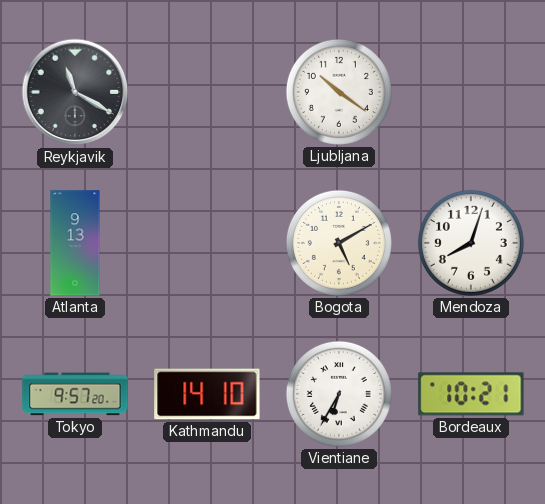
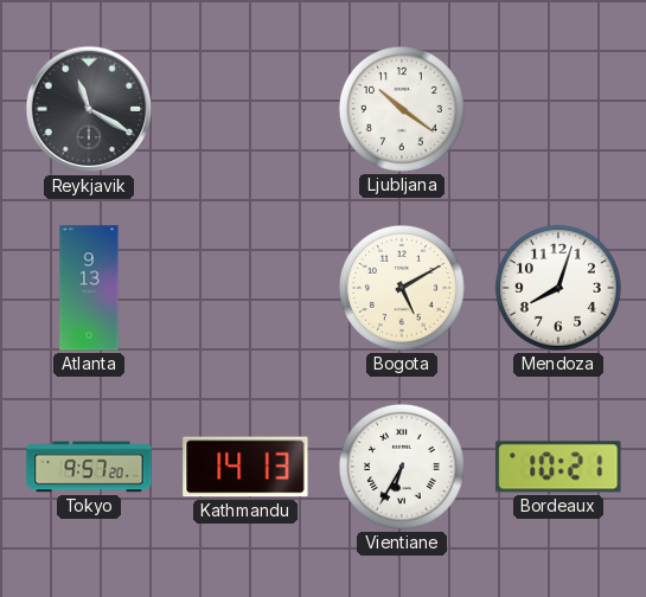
Kathmandu: 14:10 -> 14:13 (245, 467)
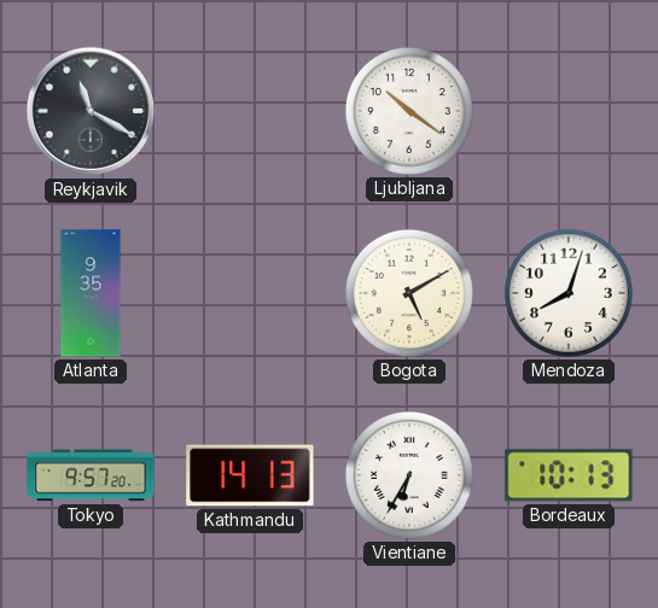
Atlanta: 9:13 -> 9:35 (91, 293)
Bordeaux: 10:21 -> 10:13 (569, 475)
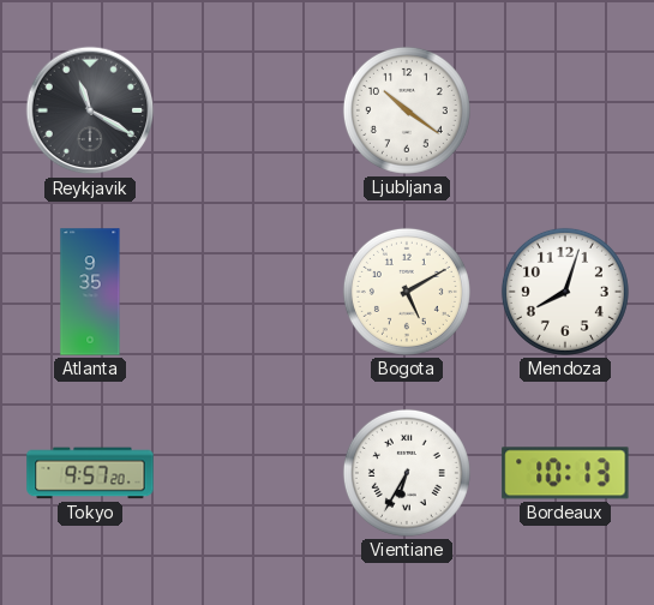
Kathmandu: 14:13 -> none (250, 475)
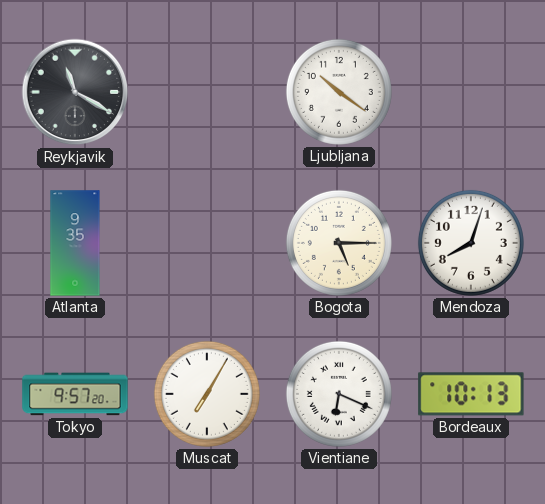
Bogota: 5:10 -> 5:15 (339, 243)
Muscat: none -> 7:05 (207, 394)
Vientiane: 6:35 -> 6:19 (339, 394)
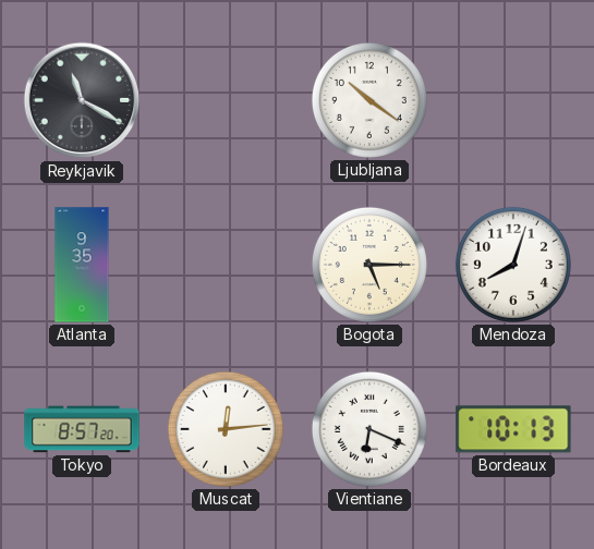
Tokyo: 9:57 -> 8:57 (82, 429)
Muscat: 7:05 -> 12:14 (226, 429)
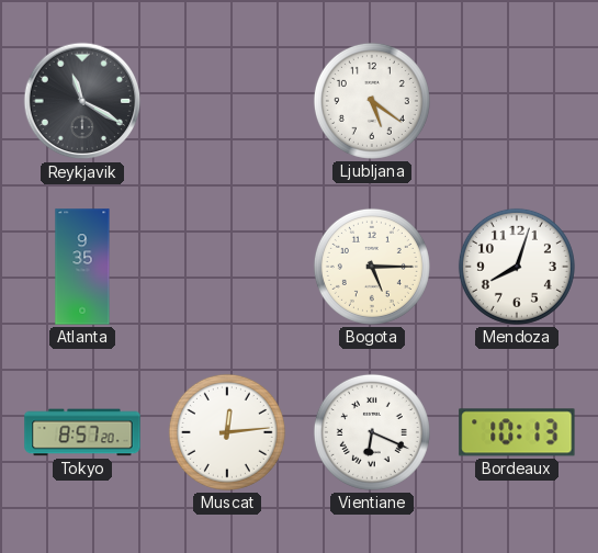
Ljubljana: 10:21 -> 5:21 (372, 101)
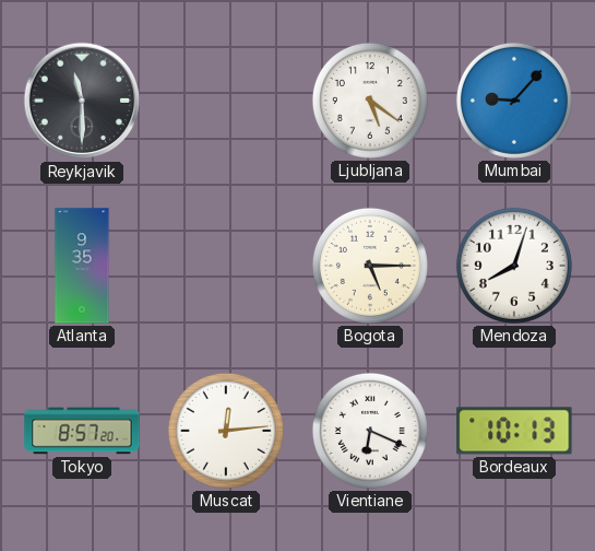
Reykjavik: 11:20 -> 11:30 (82, 101)
Mumbai: none -> 9:07 (514, 101)
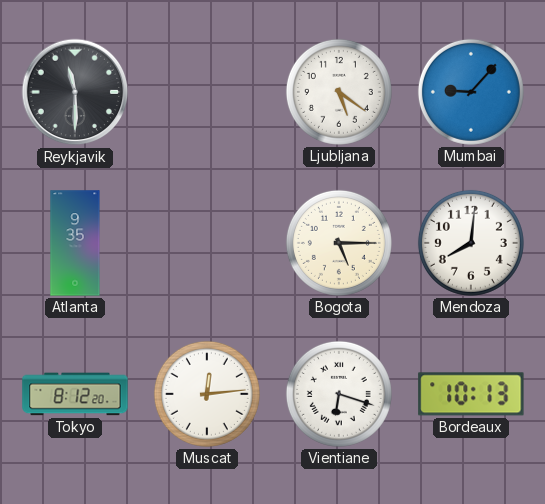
Mendoza: 8:03 -> 8:01 (471, 243)
Tokyo: 8:57 -> 8:12 (75, 394)
Vientiane: 6:19 -> 6:18 (339, 394)
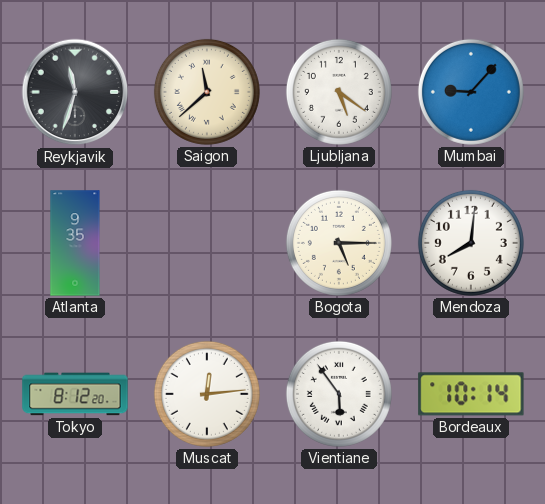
Reykjavik: 11:30 -> 11:33 (75, 92)
Saigon: none -> 11:38 (207, 92)
Vientiane: 6:18 -> 5:54 (339, 394)
Bordeaux: 10:13 -> 10:14 (471, 394)
